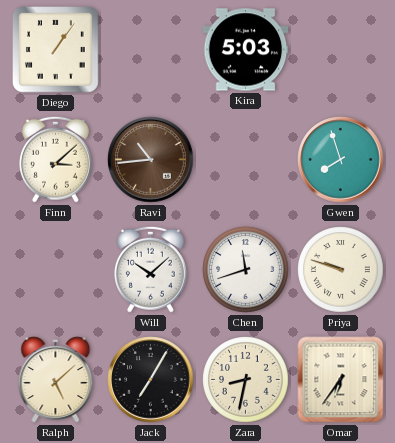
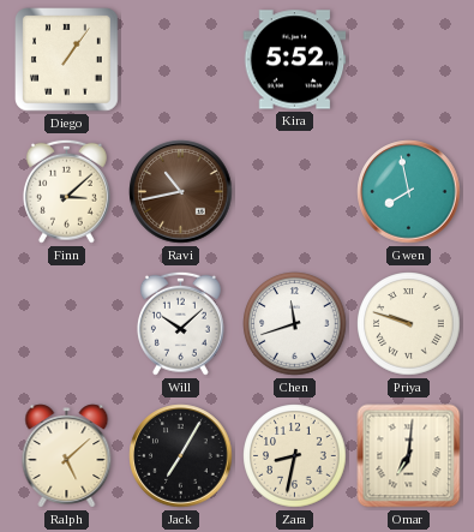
Kira: 5:03 -> 5:52 (295, 60)
Ravi: 10:44 -> 10:43 (181, 192)
Gwen: 7:57 -> 7:58 (409, 192)
Omar: 6:36 -> 7:01 (409, 456)
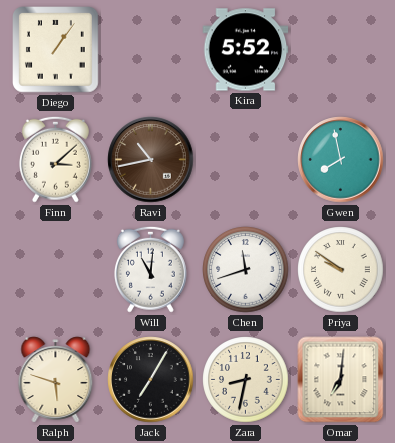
Will: 10:08 -> 11:01 (150, 269)
Priya: 9:48 -> 9:51 (341, 270)
Ralph: 5:08 -> 5:48 (56, 380)
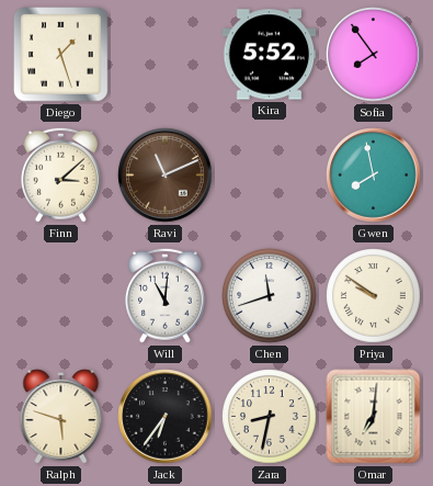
Diego: 1:06 -> 1:27 (61, 55)
Sofia: none -> 7:54 (374, 55)
Ravi: 10:43 -> 11:11 (166, 176)
Jack: 7:05 -> 6:36 (166, 417)
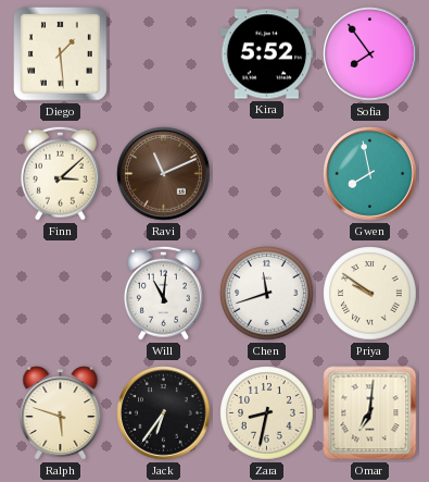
Diego: 1:27 -> 1:29 (61, 54)
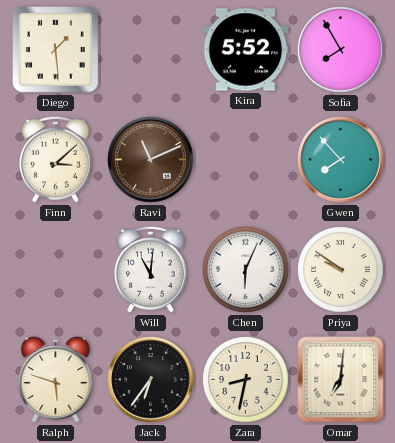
Sofia: 7:54 -> 7:55 (341, 50)
Gwen: 7:58 -> 7:53 (341, 160)
Chen: 11:42 -> 6:04 (246, 270)
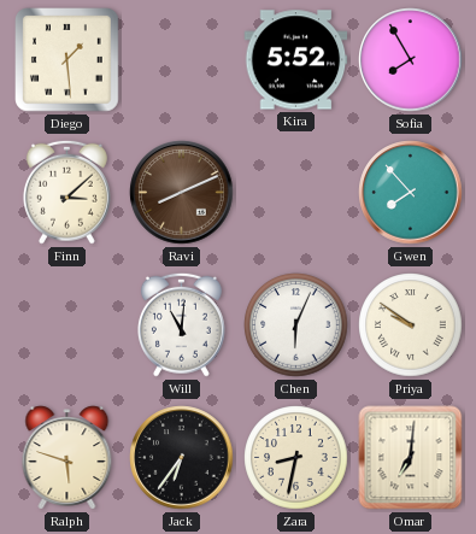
Ravi: 11:11 -> 8:11 (182, 193)
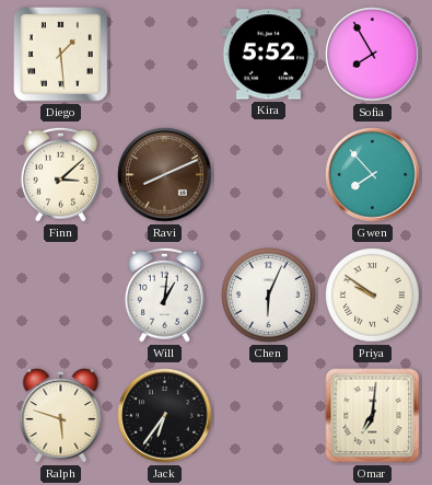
Will: 11:01 -> 1:01 (164, 295)
Zara: 8:32 -> none (296, 458)
